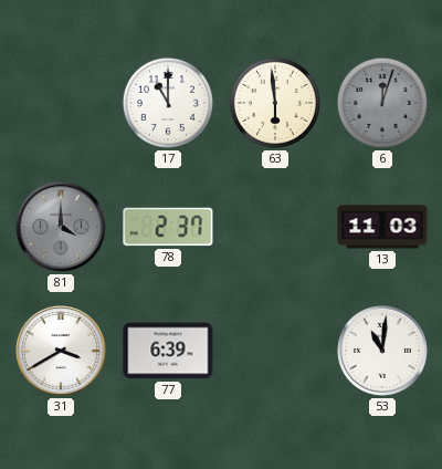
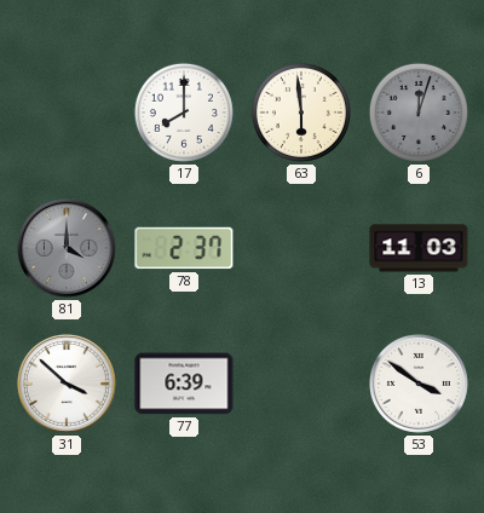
17: 11:00 -> 8:00 (184, 113)
31: 3:40 -> 3:52 (67, 384)
53: 11:01 -> 3:51 (419, 384)
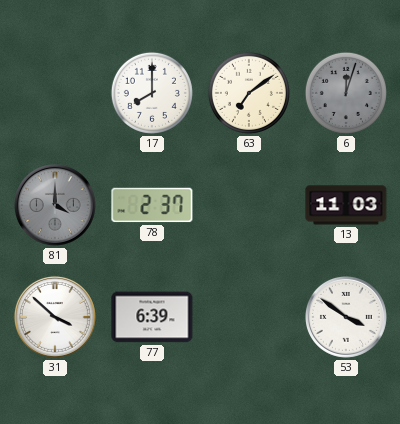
63: 5:59 -> 7:09 (249, 93)
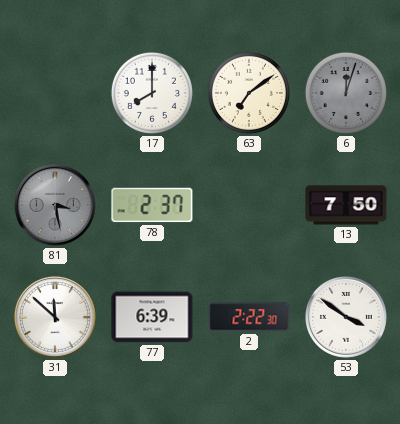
81: 4:00 -> 3:28 (55, 205)
13: 11:03 -> 7:50 (346, 205)
31: 3:52 -> 11:52 (55, 317)
2: none -> 2:22 (249, 317)
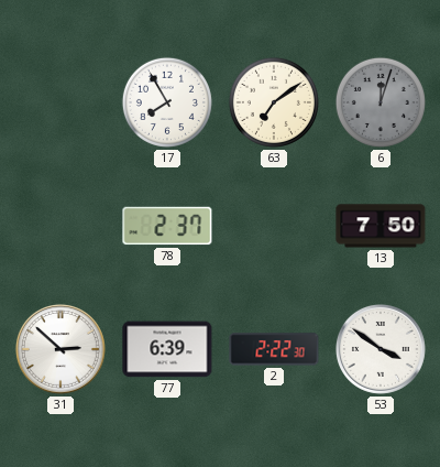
17: 8:00 -> 7:55 (167, 102)
81: 3:28 -> none (55, 205)
31: 11:52 -> 2:52 (61, 349)
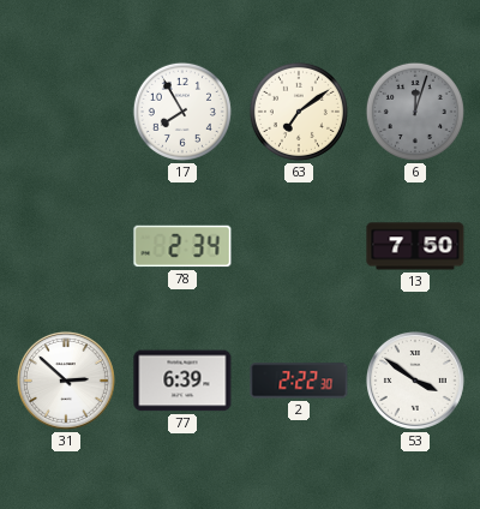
78: 2:37 -> 2:34 (182, 246)
